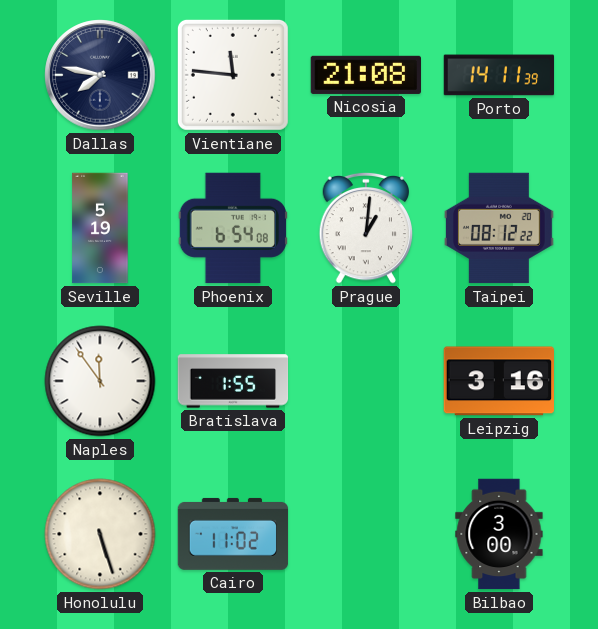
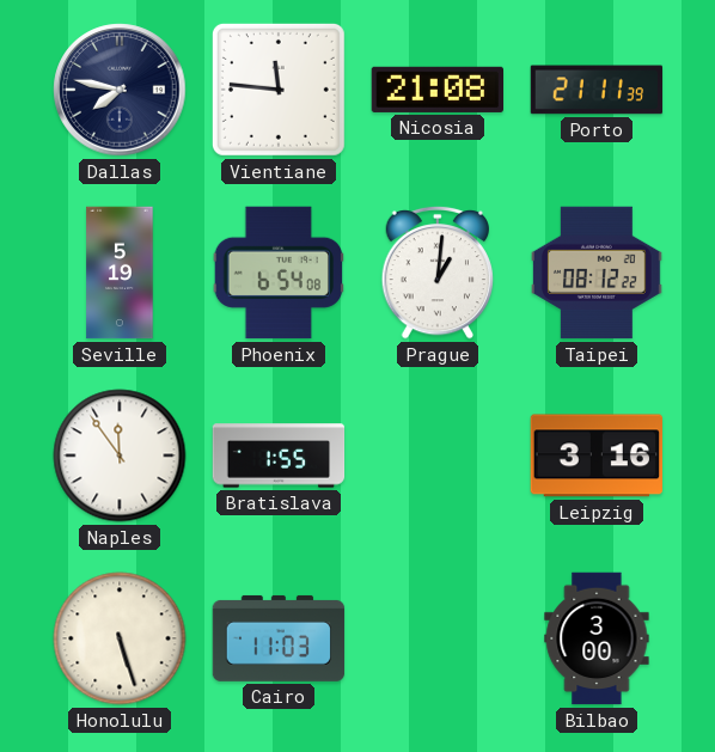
Porto: 14:11 -> 21:11 (597, 90)
Cairo: 11:02 -> 11:03 (279, 638)
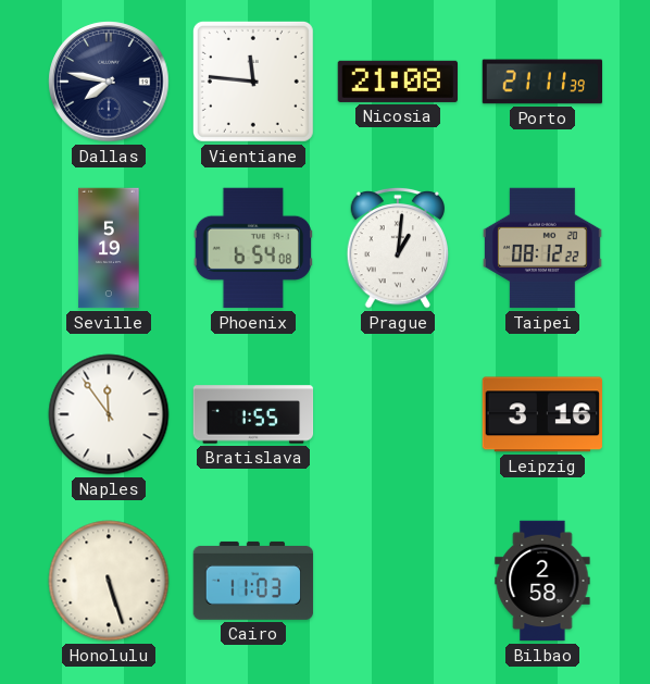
Bilbao: 3:00 -> 2:58 (542, 581)
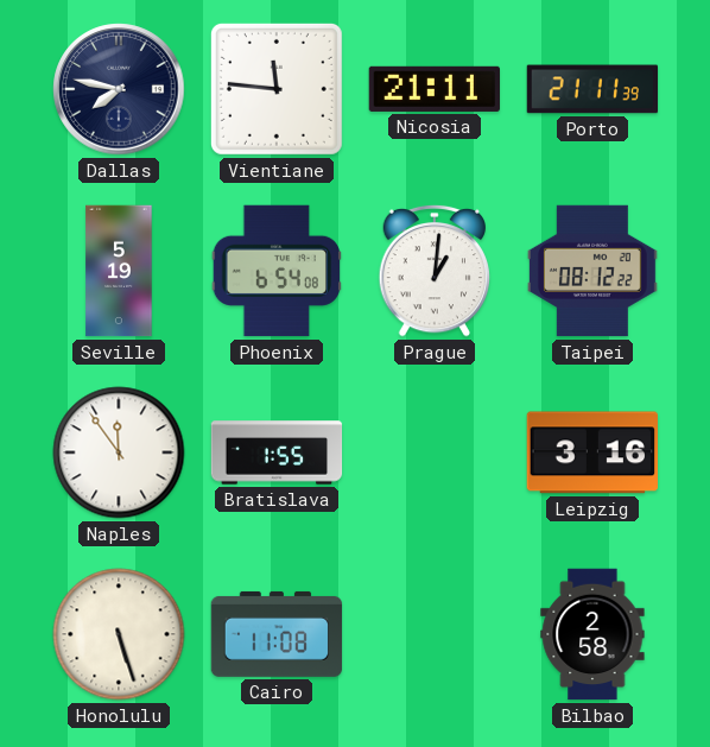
Nicosia: 21:08 -> 21:11 (433, 89)
Cairo: 11:03 -> 11:08 (277, 634)
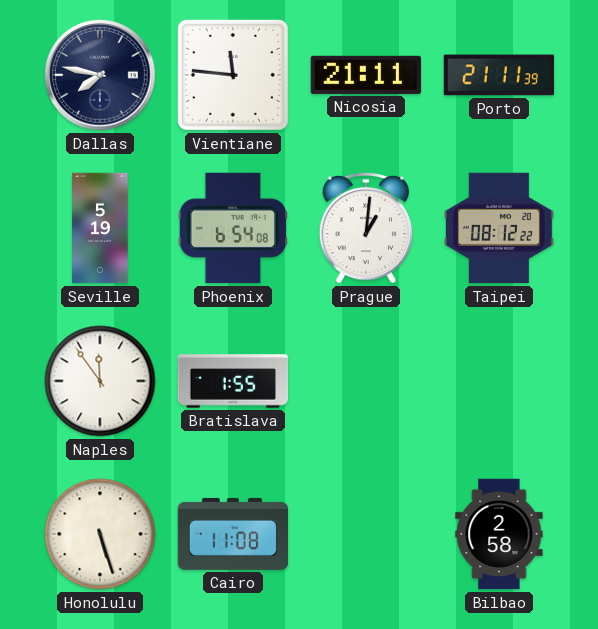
Leipzig: 3:16 -> none (591, 452)
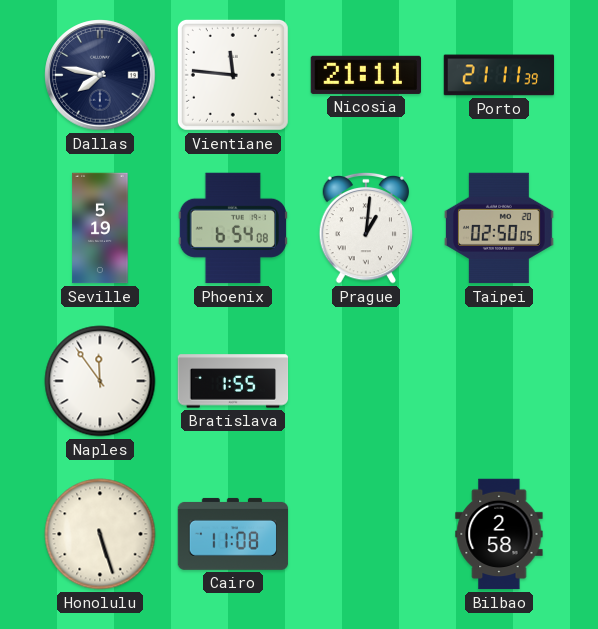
Taipei: 08:12 -> 02:50 (499, 228)
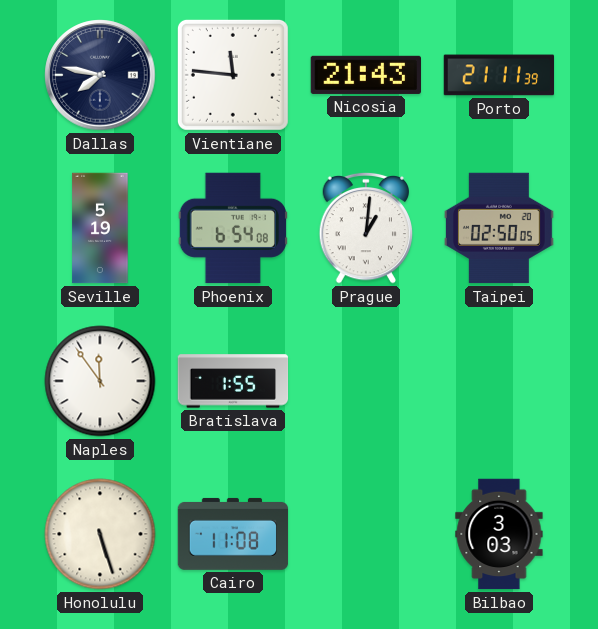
Nicosia: 21:11 -> 21:43 (365, 75)
Bilbao: 2:58 -> 3:03 (499, 534)
